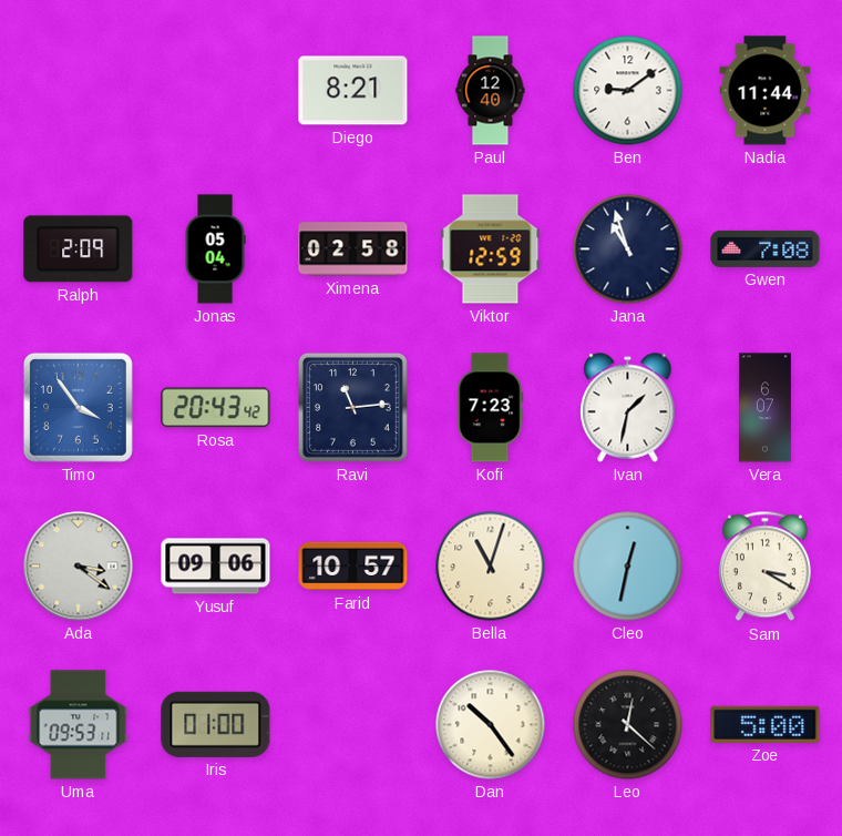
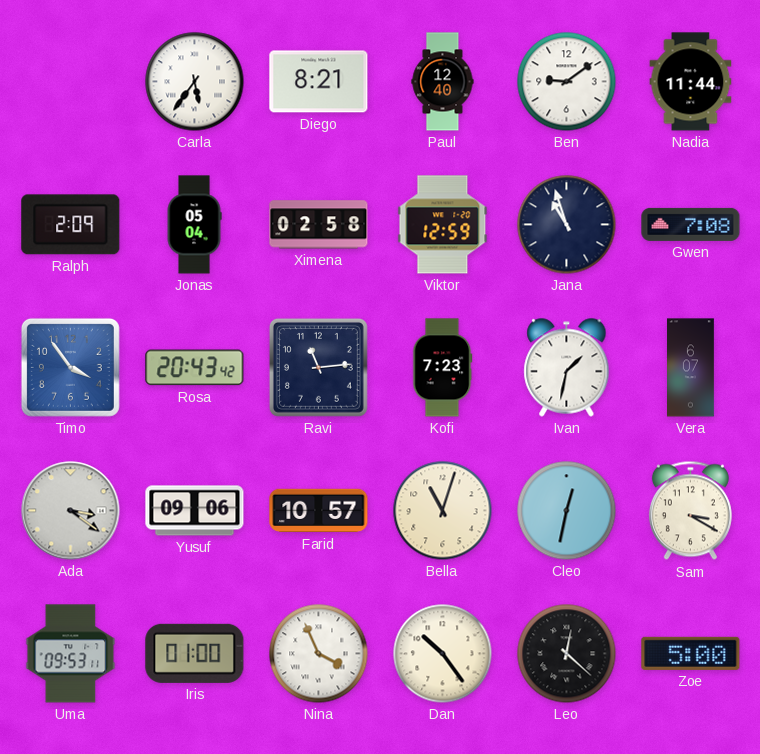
Carla: none -> 5:36 (195, 82)
Nina: none -> 3:56 (319, 654)
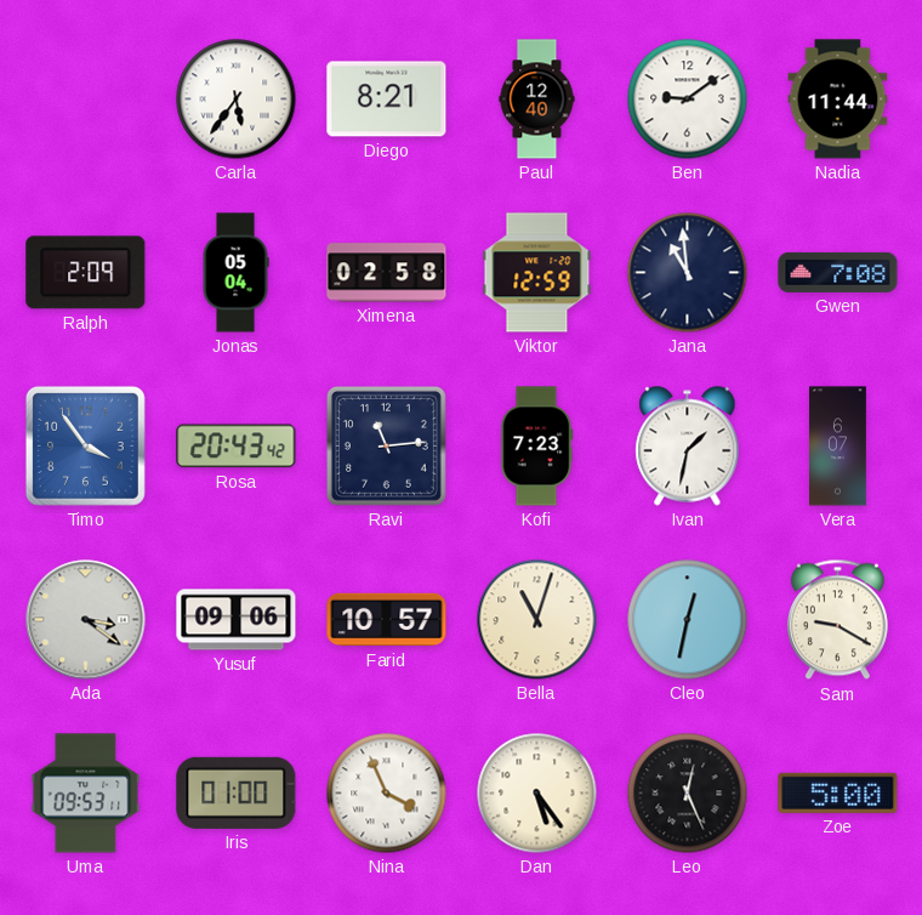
Jana: 10:57 -> 10:59 (688, 273)
Sam: 3:20 -> 9:20 (837, 620)
Dan: 10:24 -> 5:24 (537, 794)
Leo: 12:22 -> 12:26 (688, 794)
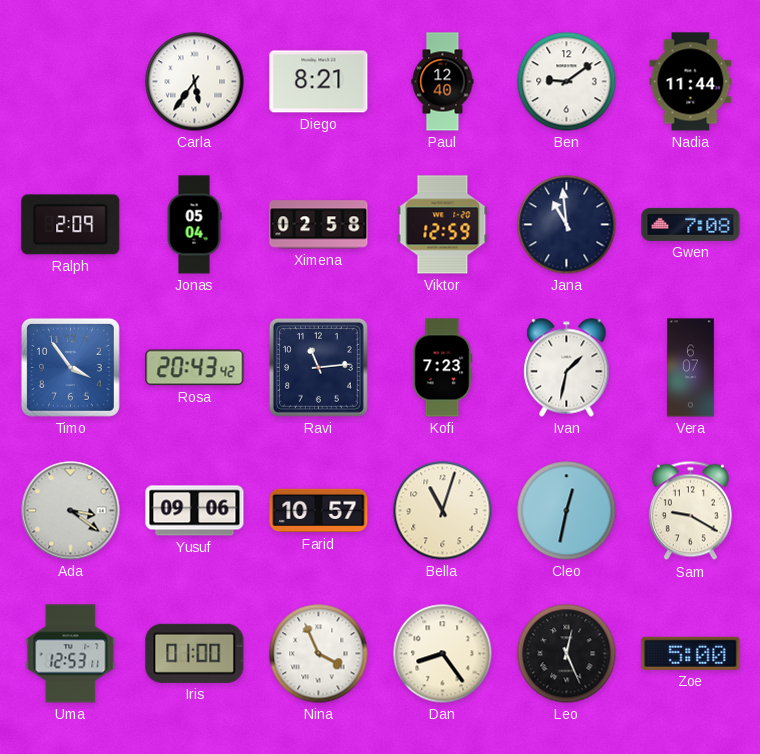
Uma: 09:53 -> 12:53 (71, 654)
Dan: 5:24 -> 8:24 (443, 654)
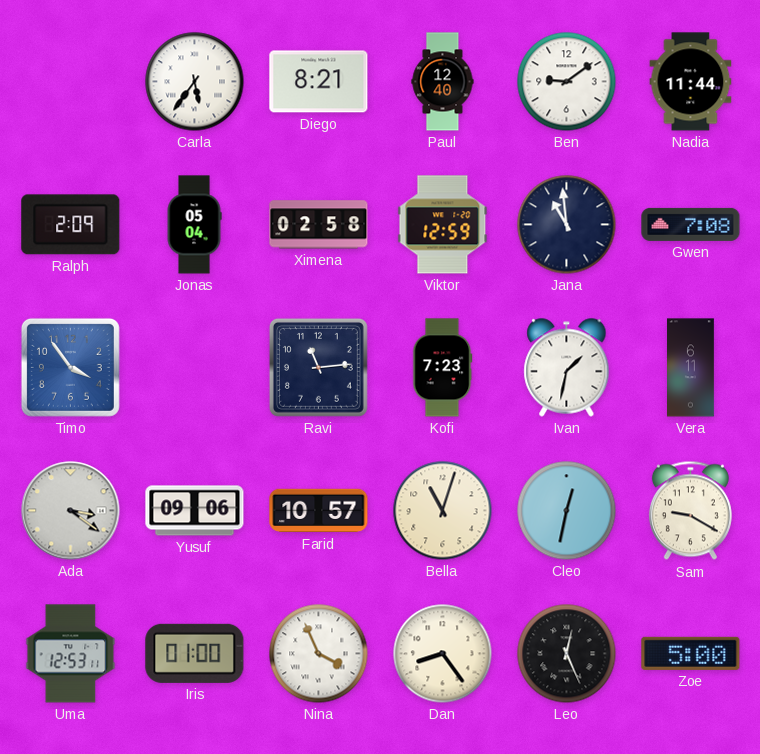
Rosa: 20:43 -> none (195, 368)
Vera: 6:07 -> 6:11 (691, 368)
